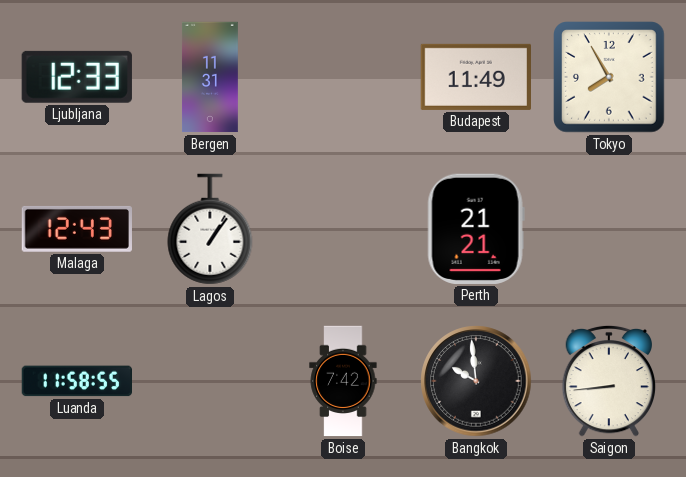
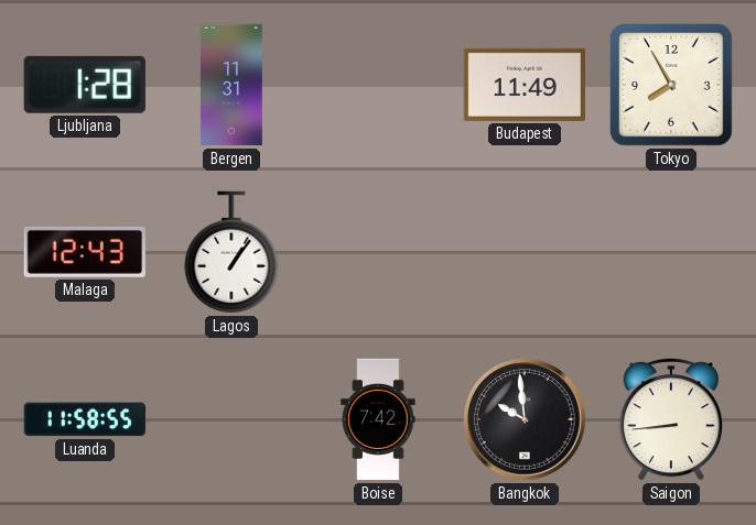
Ljubljana: 12:33 -> 1:28 (85, 85)
Perth: 21:21 -> none (476, 229)
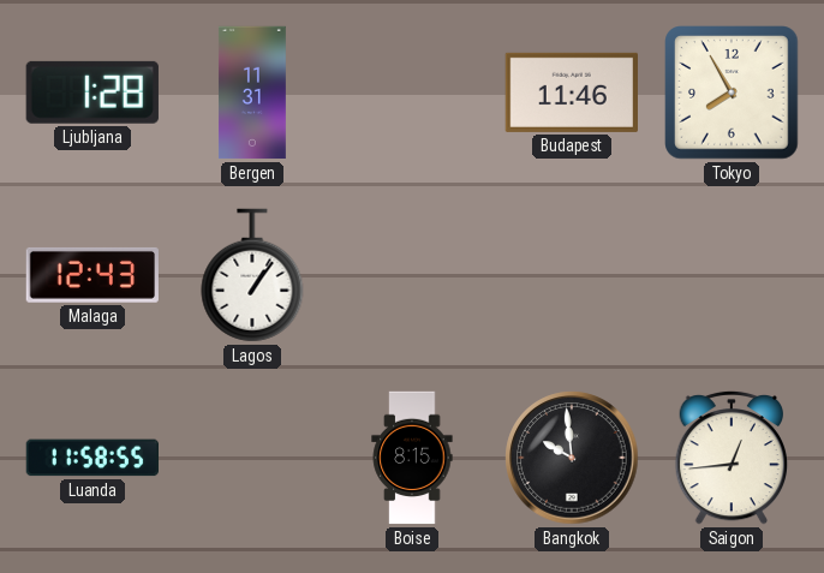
Budapest: 11:49 -> 11:46 (571, 92)
Boise: 7:42 -> 8:15 (412, 458)
Saigon: 8:44 -> 12:44 (732, 458)
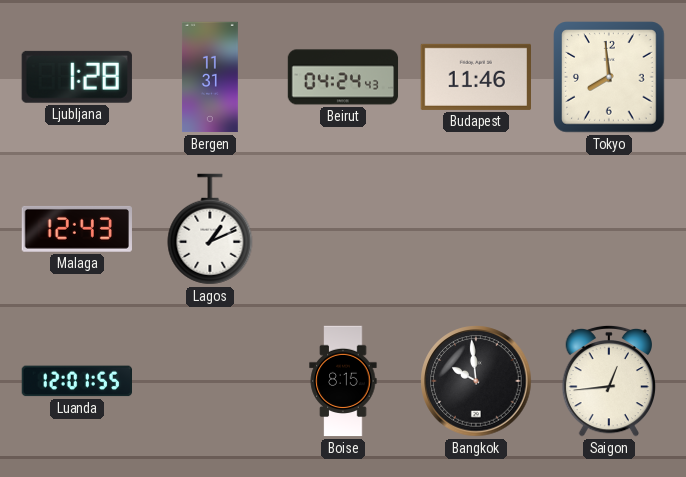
Beirut: none -> 04:24 (343, 77)
Tokyo: 7:55 -> 7:59 (609, 77)
Lagos: 1:06 -> 1:11 (210, 229)
Luanda: 11:58 -> 12:01 (76, 381)
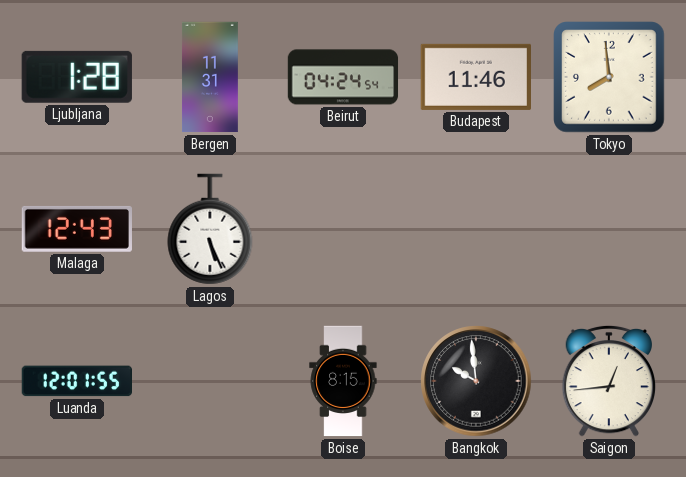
Beirut: 04:24:43 -> 04:24:54 (343, 77)
Lagos: 1:11 -> 5:26 (210, 229)
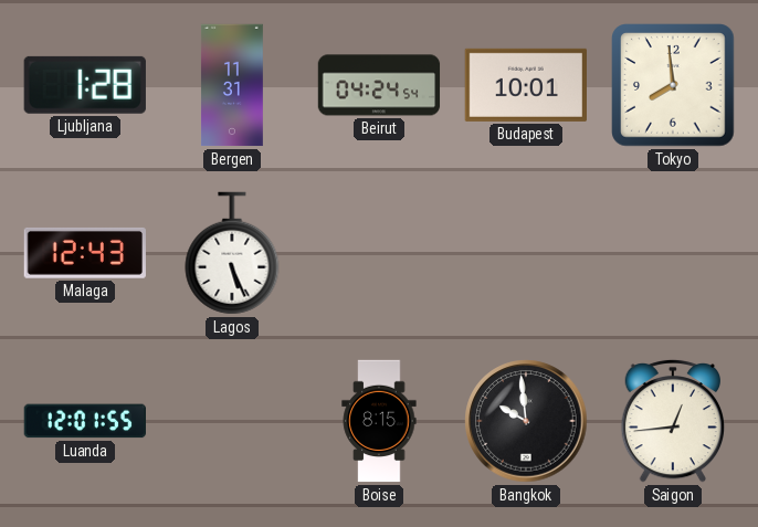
Budapest: 11:46 -> 10:01 (525, 85)
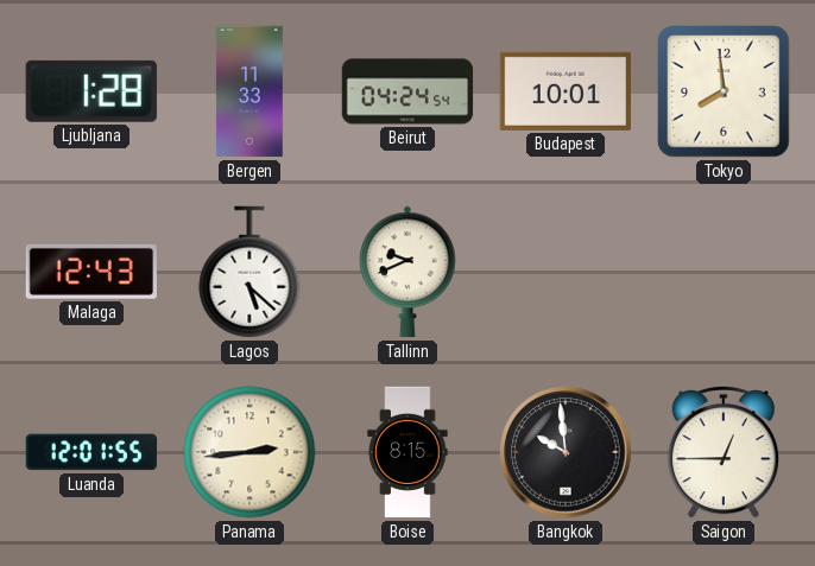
Bergen: 11:31 -> 11:33 (249, 91)
Lagos: 5:26 -> 5:22 (249, 272)
Tallinn: none -> 9:41 (407, 272)
Panama: none -> 2:44 (249, 452)
Saigon: 12:44 -> 12:45 (724, 452)
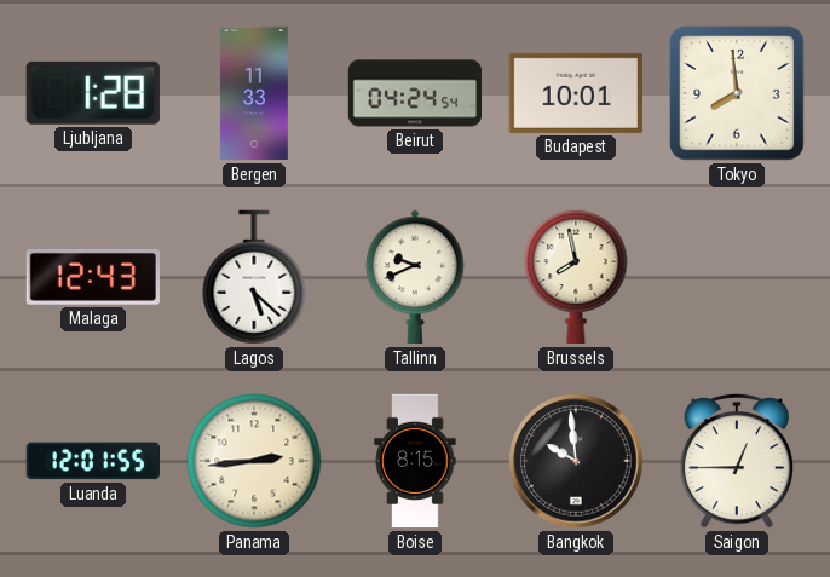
Brussels: none -> 7:58 (576, 277)
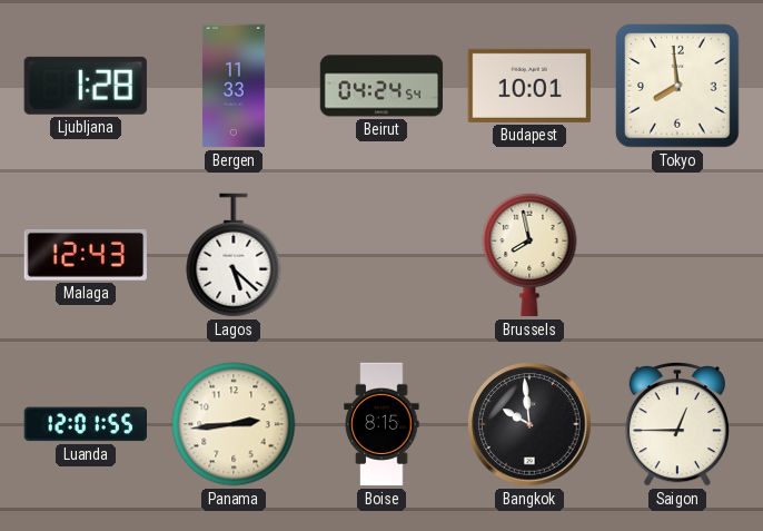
Tallinn: 9:41 -> none (415, 277)
